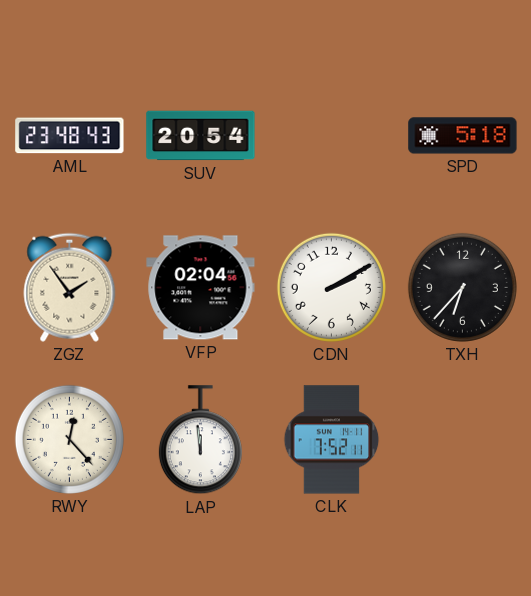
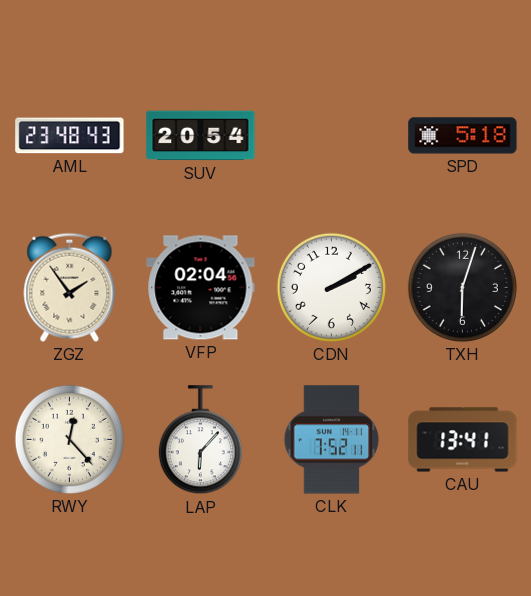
TXH: 6:37 -> 6:03 (462, 287)
LAP: 11:59 -> 6:07 (200, 440)
CAU: none -> 13:41 (463, 440)
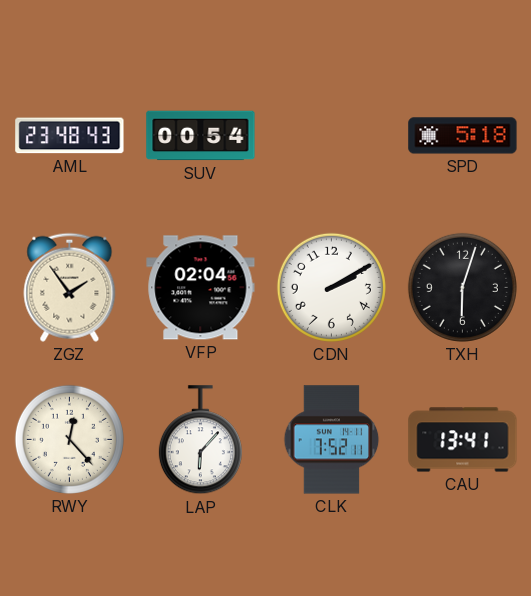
SUV: 20:54 -> 00:54 (201, 136)
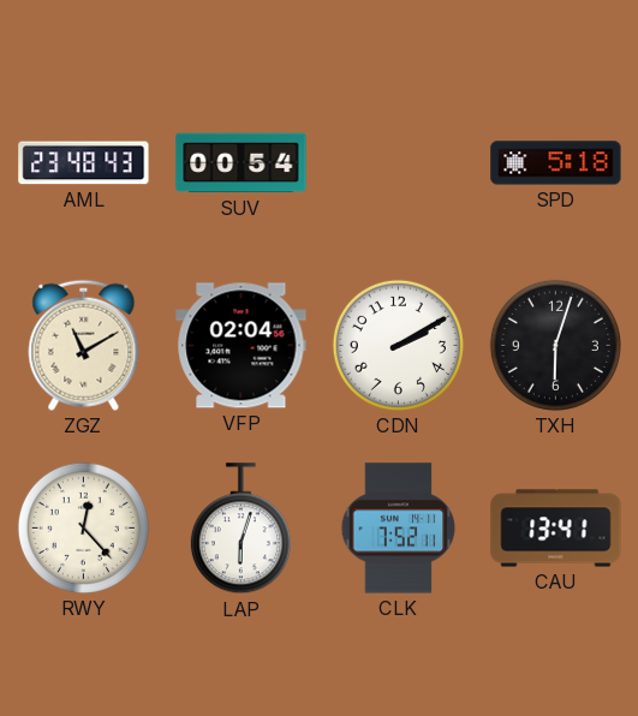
ZGZ: 1:54 -> 11:10 (84, 345)
LAP: 6:07 -> 6:03 (240, 529)
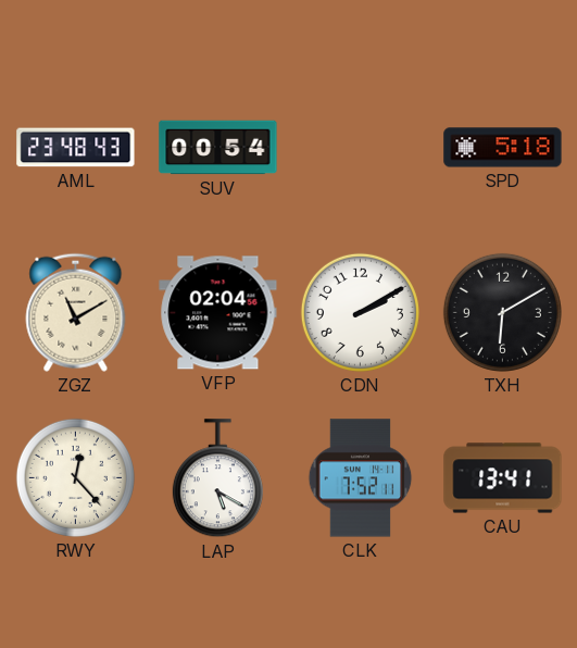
TXH: 6:03 -> 6:10 (502, 312)
LAP: 6:03 -> 5:20 (217, 478)
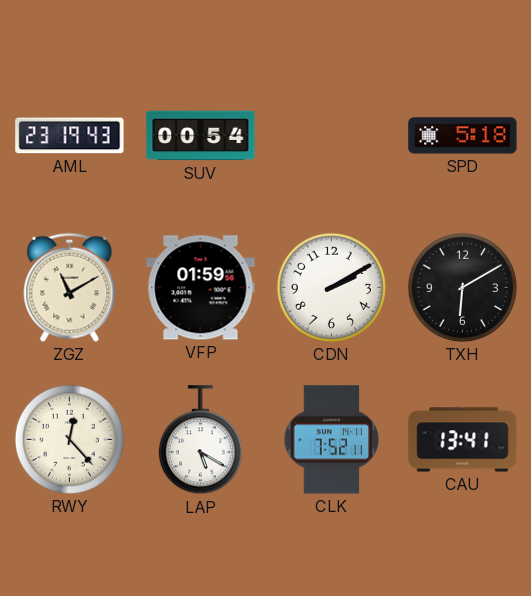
AML: 23:48 -> 23:19 (70, 136)
VFP: 02:04 -> 01:59 (201, 288)
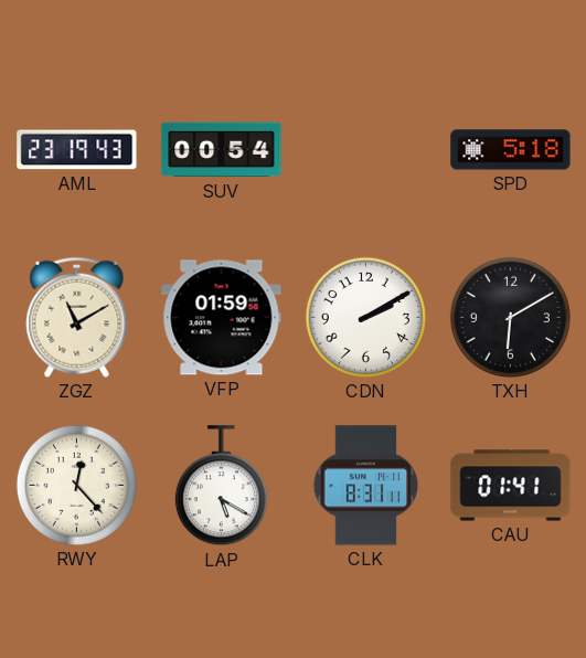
CLK: 7:52 -> 8:31 (366, 486)
CAU: 13:41 -> 01:41 (511, 486)
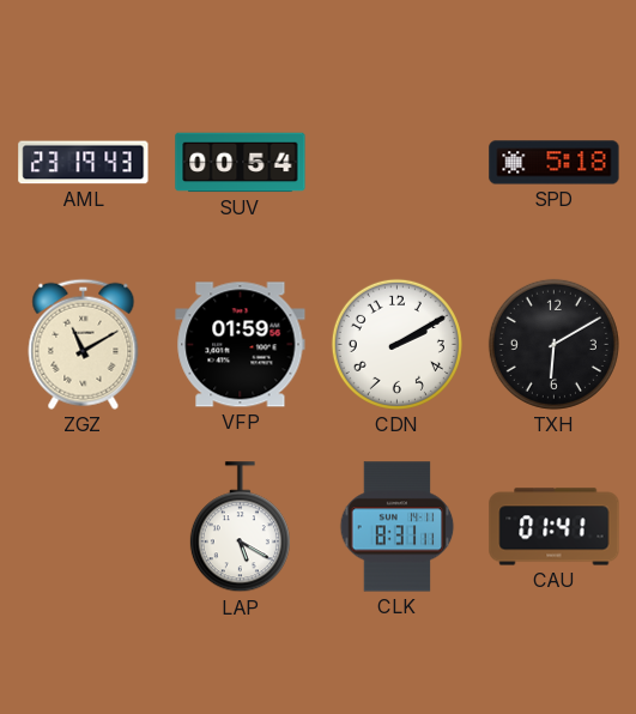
RWY: 12:23 -> none (76, 485)
